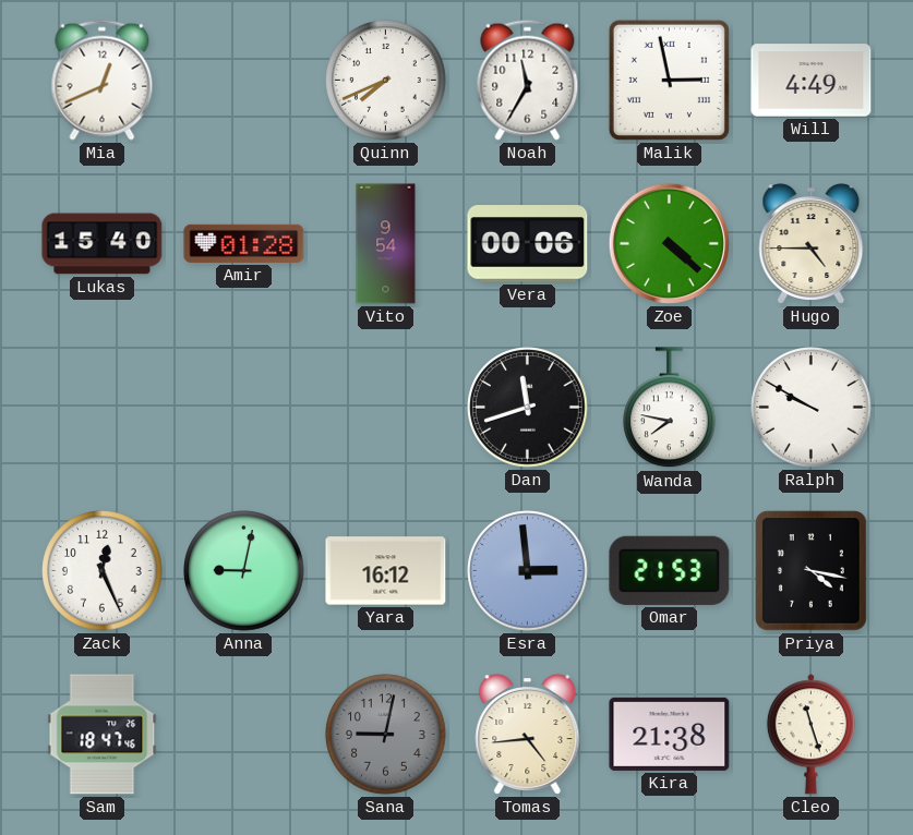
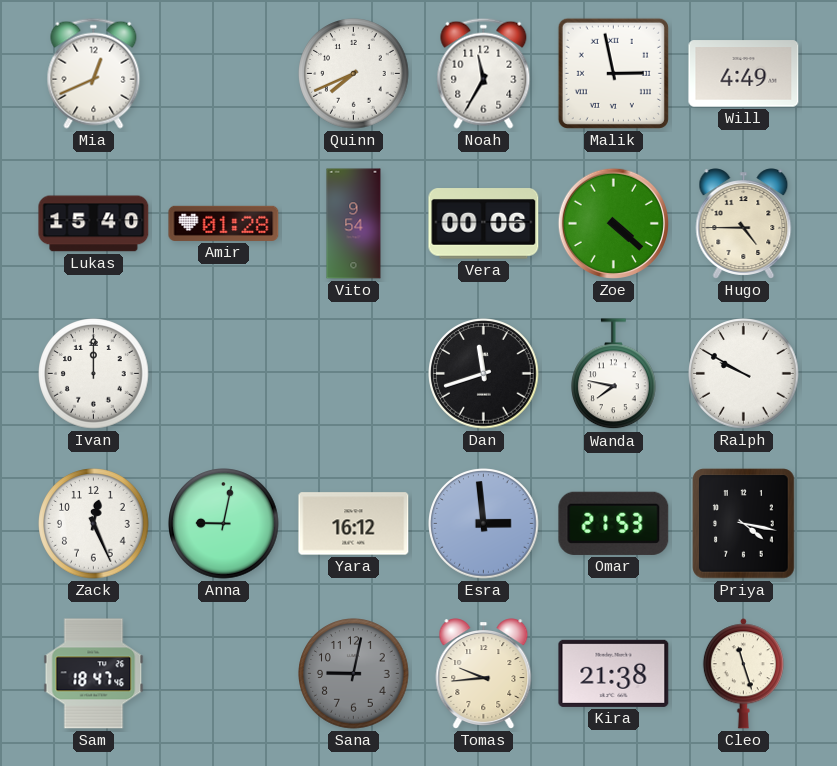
Ivan: none -> 12:00 (94, 374)
Tomas: 4:44 -> 9:44 (484, 674)
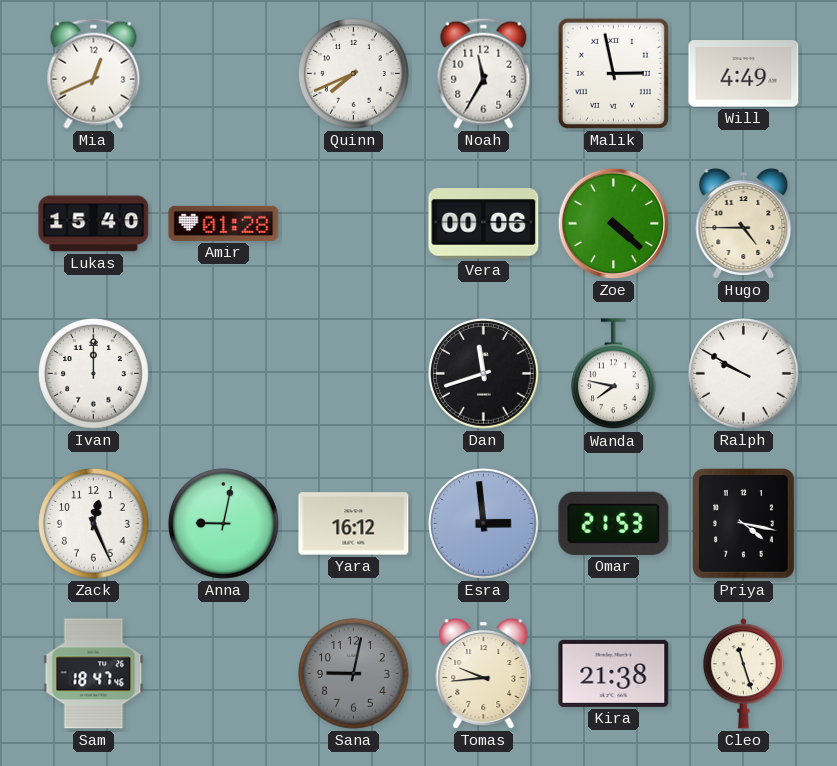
Vito: 9:54 -> none (354, 224)
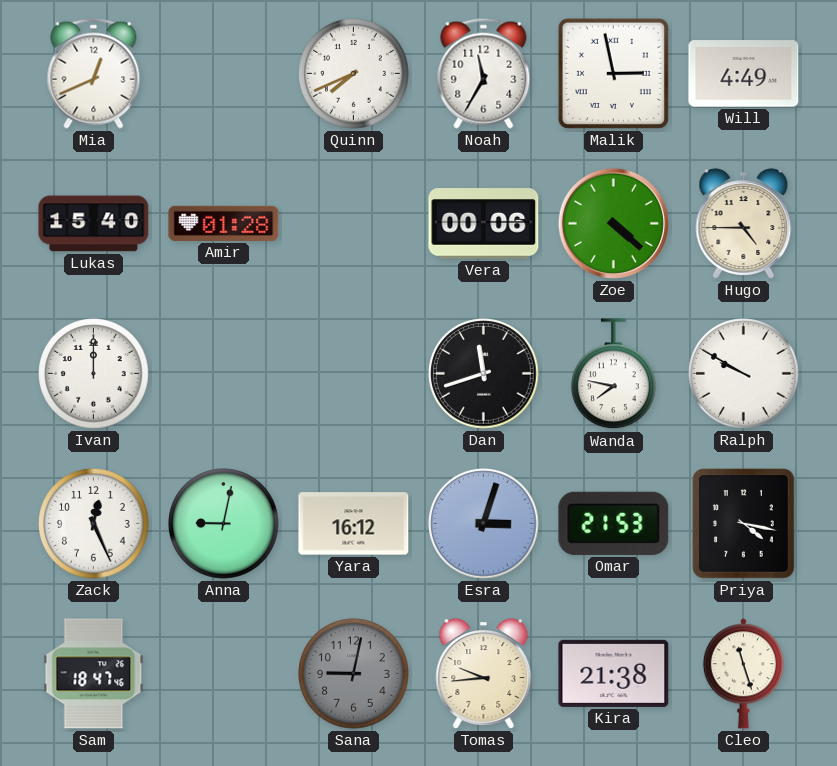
Esra: 2:59 -> 3:03 (484, 524)
